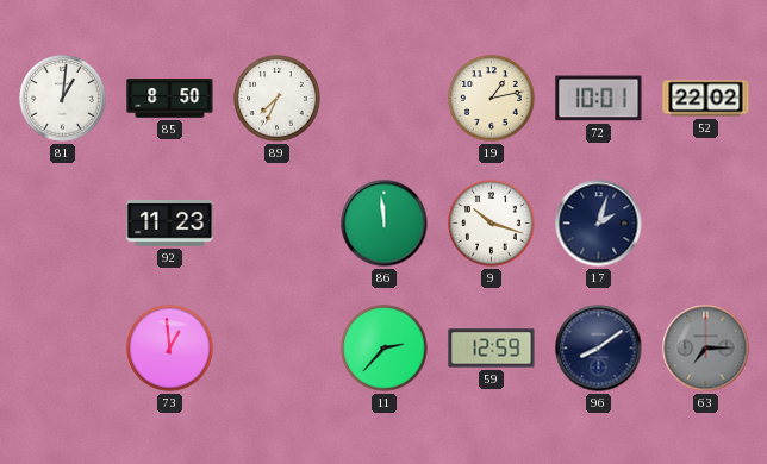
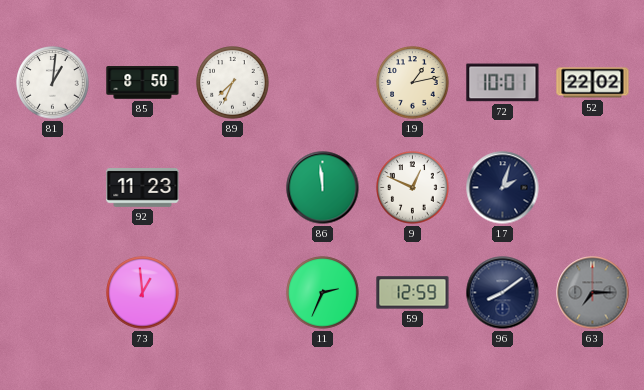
9: 10:18 -> 12:49 (413, 188)
11: 2:37 -> 2:34 (323, 293)
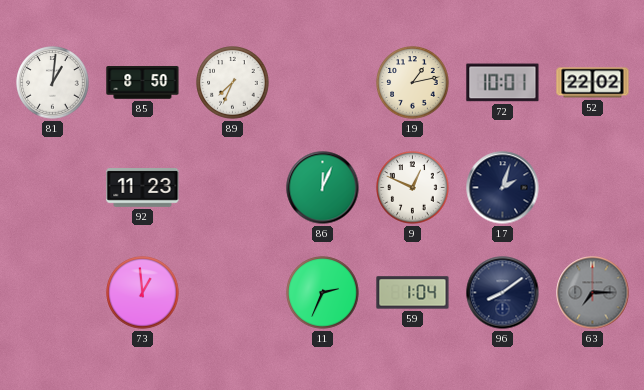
86: 11:59 -> 12:04 (323, 188)
59: 12:59 -> 1:04 (413, 293)
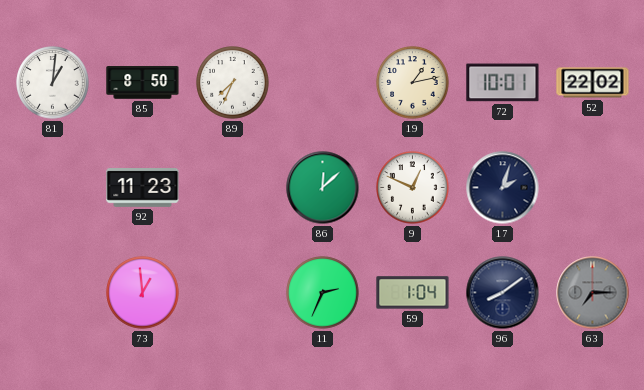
86: 12:04 -> 12:08 (323, 188)
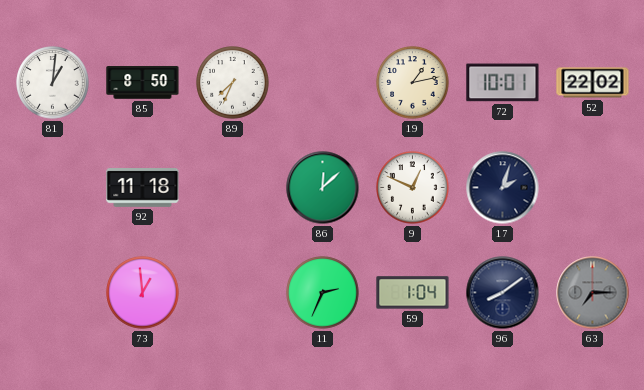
92: 11:23 -> 11:18 (143, 188)
